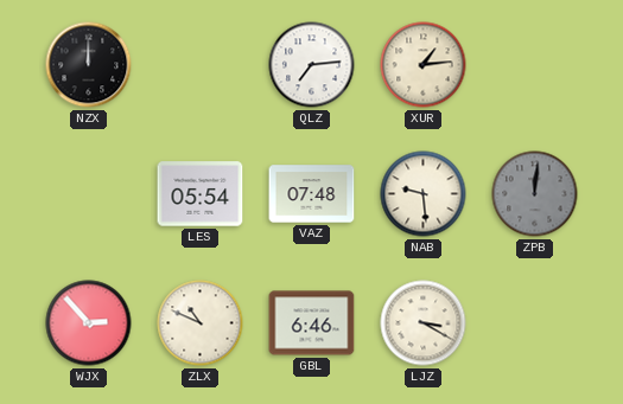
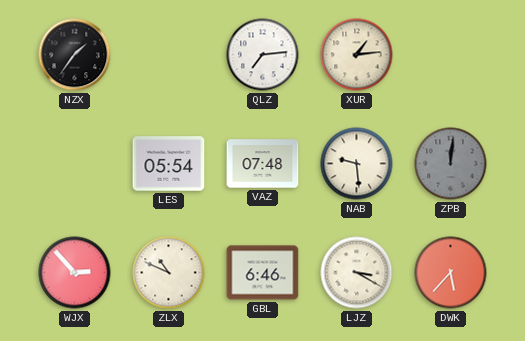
NZX: 12:00 -> 1:36 (75, 55)
DWK: none -> 5:37 (451, 273)
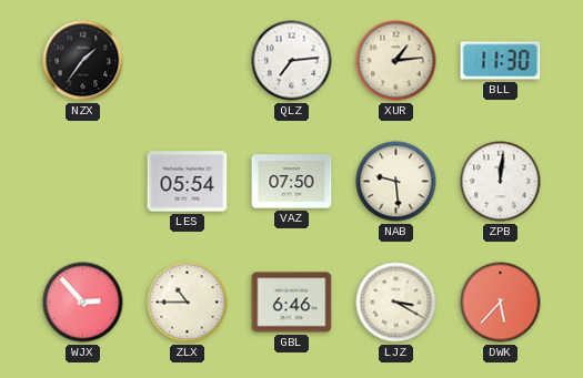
BLL: none -> 11:30 (501, 61)
VAZ: 07:48 -> 07:50 (292, 182)
ZPB dial: grey -> white (501, 182)
ZLX: 10:49 -> 10:45 (188, 303)
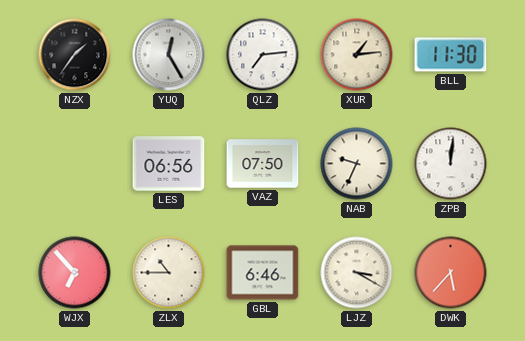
YUQ: none -> 12:25 (169, 55)
LES: 05:54 -> 06:56 (169, 164)
NAB: 9:29 -> 9:34 (357, 164)
WJX: 2:53 -> 6:53 (75, 273)
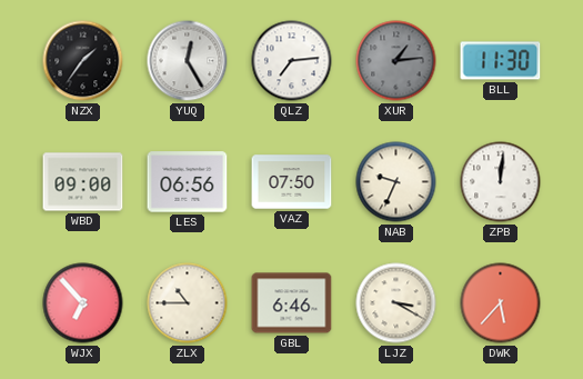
XUR dial: cream -> grey (396, 61)
WBD: none -> 09:00 (83, 182)
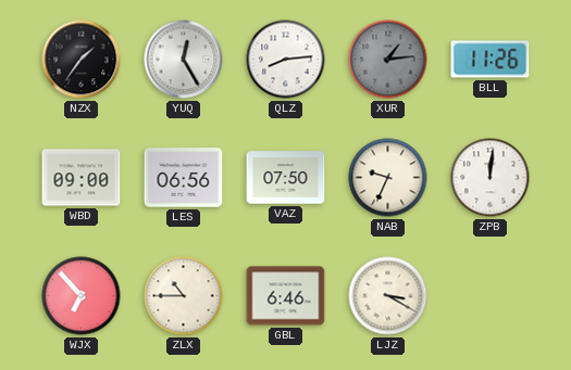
QLZ: 7:14 -> 8:14 (286, 60)
BLL: 11:30 -> 11:26 (491, 60)
DWK: 5:37 -> none (501, 303)
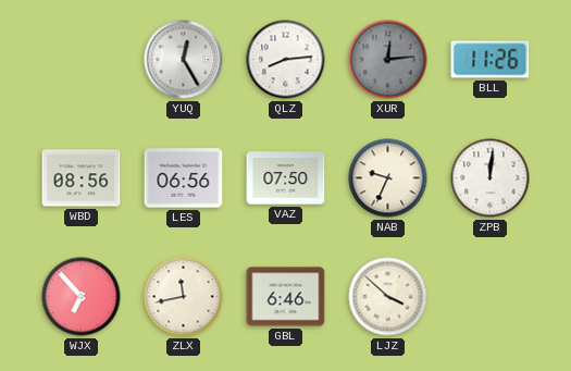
NZX: 1:36 -> none (82, 60)
XUR: 1:14 -> 12:14 (388, 60)
WBD: 09:00 -> 08:56 (82, 178)
ZLX: 10:45 -> 11:43 (184, 297)
LJZ: 3:20 -> 3:52 (388, 297)
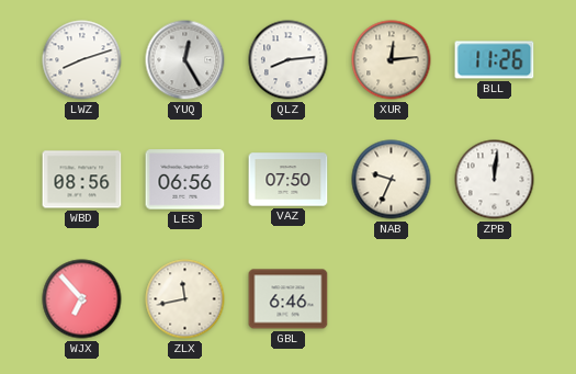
LWZ: none -> 8:12 (82, 60)
XUR dial: grey -> cream (392, 60)
LJZ: 3:52 -> none (388, 297)
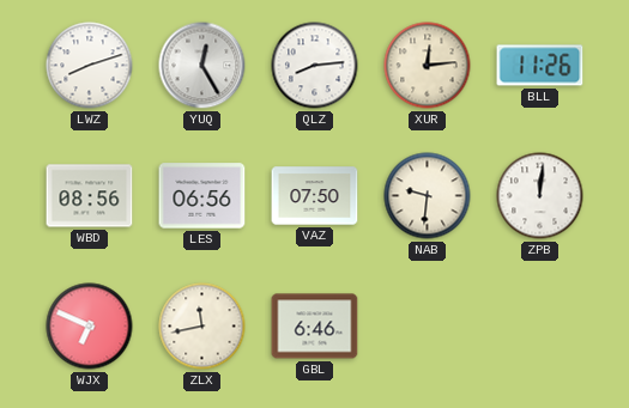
NAB: 9:34 -> 9:31 (428, 196)
WJX: 6:53 -> 6:49 (90, 327)
